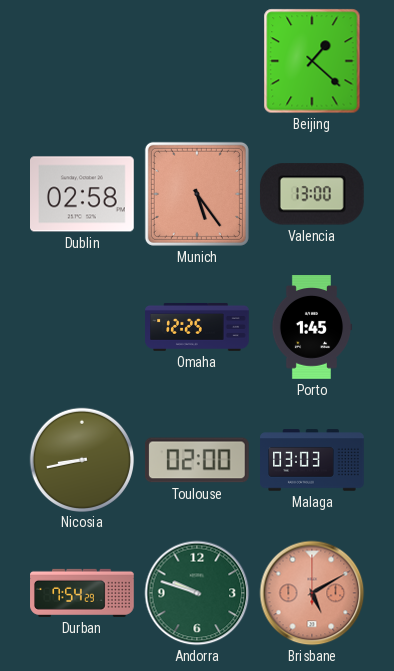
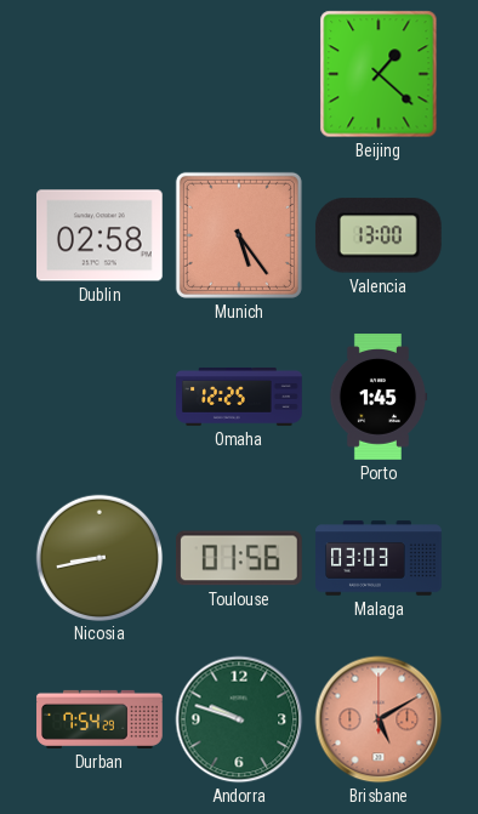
Toulouse: 02:00 -> 01:56 (240, 558)
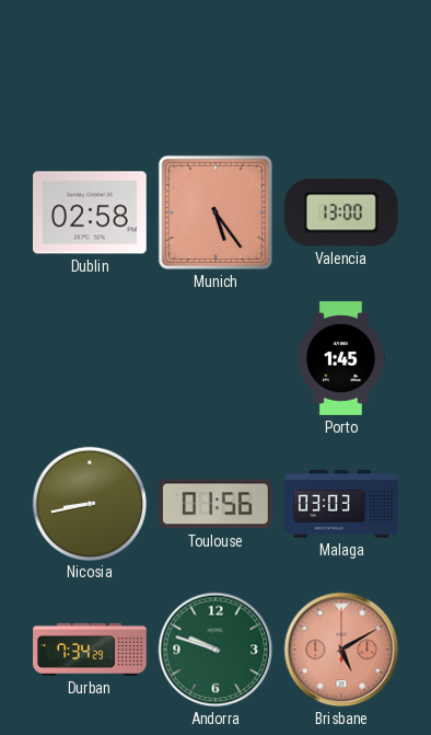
Beijing: 1:22 -> none (379, 74)
Omaha: 12:25 -> none (239, 397)
Durban: 7:54 -> 7:34 (90, 650)
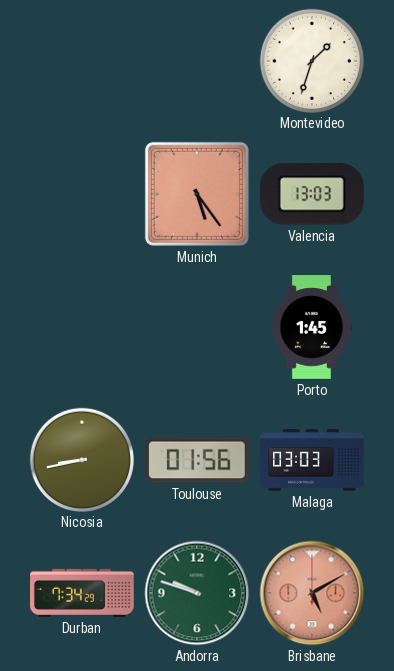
Montevideo: none -> 1:33 (311, 60)
Dublin: 02:58 -> none (91, 213)
Valencia: 13:00 -> 13:03 (312, 194)
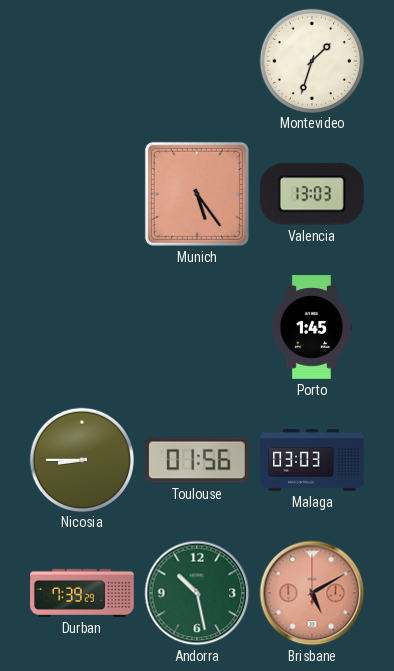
Nicosia: 8:43 -> 8:45 (81, 459)
Durban: 7:34 -> 7:39 (82, 593)
Andorra: 9:48 -> 10:28 (197, 593)
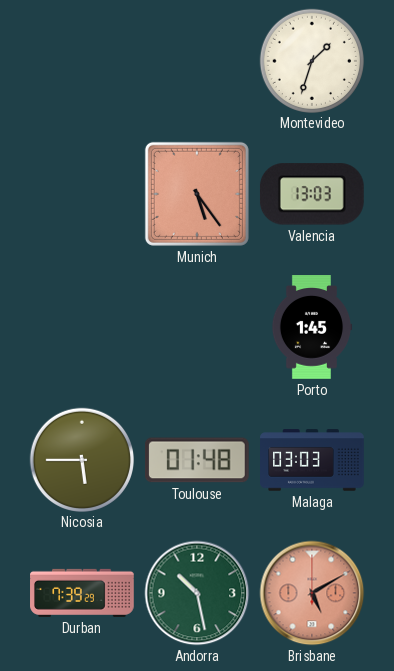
Nicosia: 8:45 -> 5:45 (81, 459)
Toulouse: 01:56 -> 01:48 (198, 460)
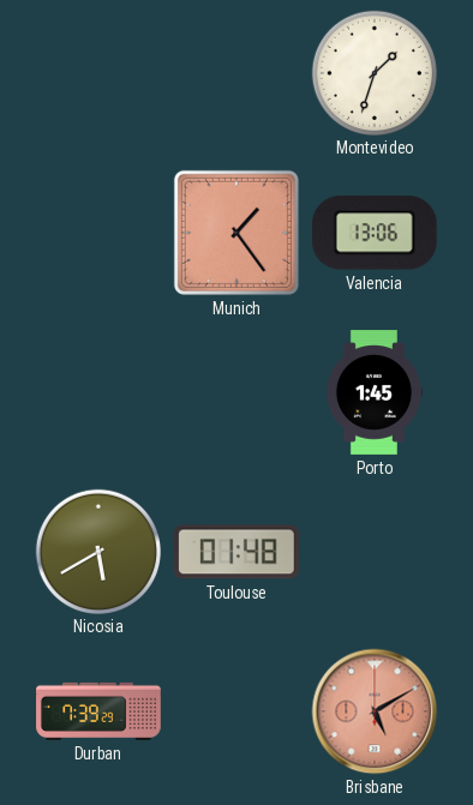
Munich: 5:24 -> 1:24 (237, 233)
Valencia: 13:03 -> 13:06 (375, 233)
Nicosia: 5:45 -> 5:40 (97, 551)
Malaga: 03:03 -> none (312, 460)
Andorra: 10:28 -> none (197, 593)
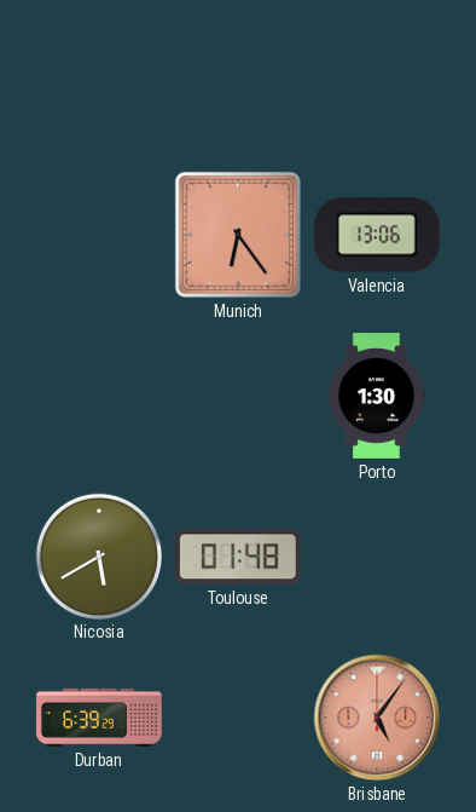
Montevideo: 1:33 -> none (373, 72)
Munich: 1:24 -> 6:24 (238, 235)
Porto: 1:45 -> 1:30 (377, 396)
Durban: 7:39 -> 6:39 (99, 718)
Brisbane: 5:10 -> 5:06 (377, 718)
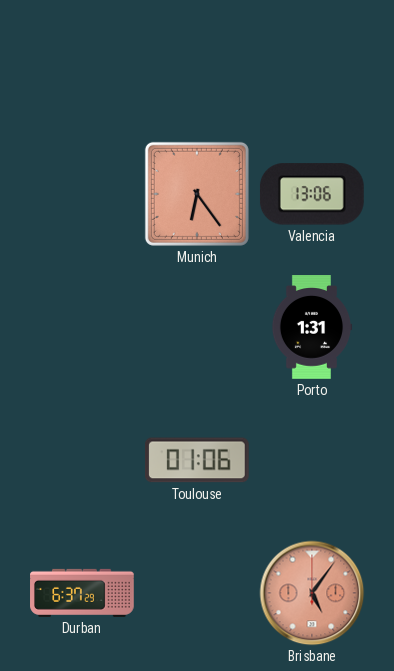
Porto: 1:30 -> 1:31 (312, 327)
Nicosia: 5:40 -> none (98, 555)
Toulouse: 01:48 -> 01:06 (198, 460)
Durban: 6:39 -> 6:37 (82, 593)
